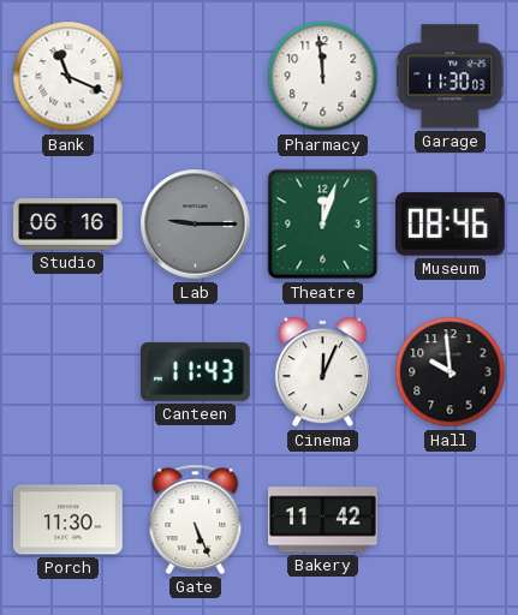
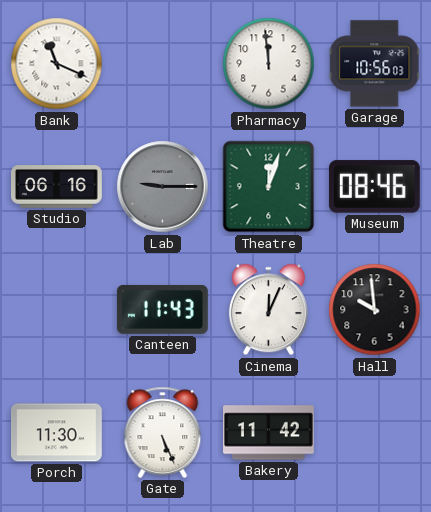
Garage: 11:30 -> 10:56 (375, 64)
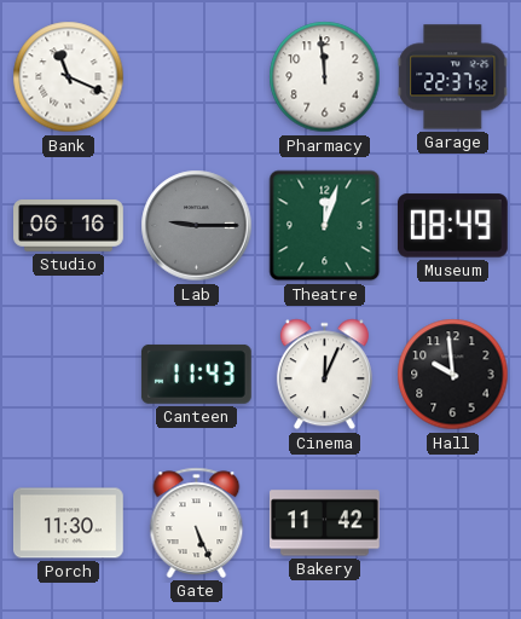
Garage: 10:56 -> 22:37 (453, 77)
Museum: 08:46 -> 08:49 (452, 226)
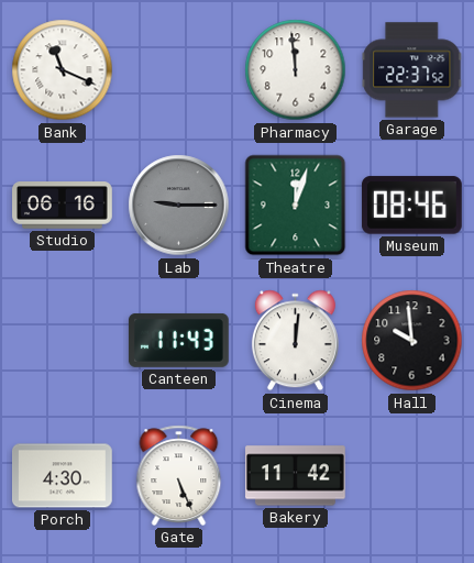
Museum: 08:49 -> 08:46 (411, 206)
Cinema: 12:04 -> 12:01 (295, 341)
Porch: 11:30 -> 4:30 (63, 476)
